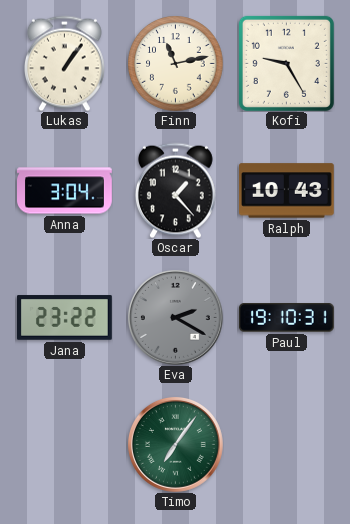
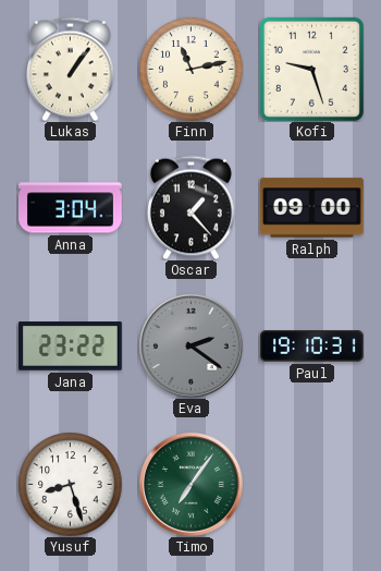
Kofi: 9:25 -> 9:27 (311, 69)
Ralph: 10:43 -> 09:00 (312, 208)
Eva: 2:20 -> 2:21 (190, 345)
Yusuf: none -> 8:27 (70, 484)
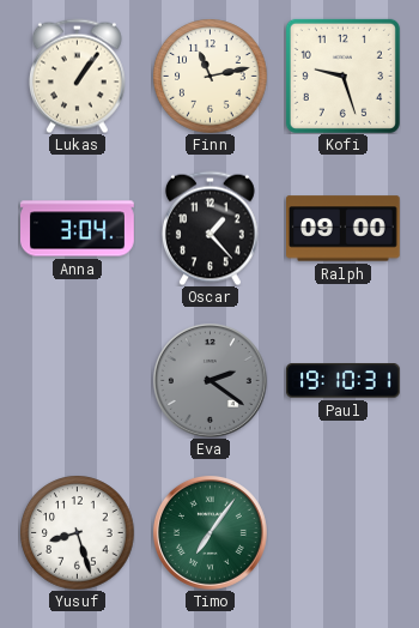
Jana: 23:22 -> none (71, 347)
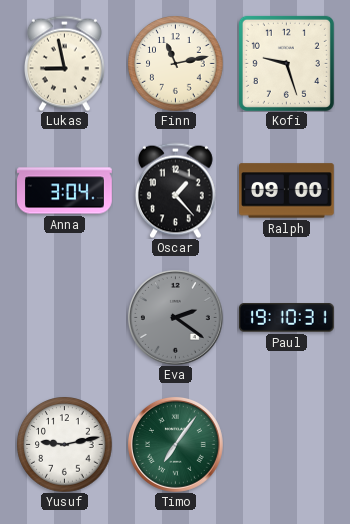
Lukas: 1:06 -> 8:58 (64, 63)
Yusuf: 8:27 -> 9:13 (64, 444)
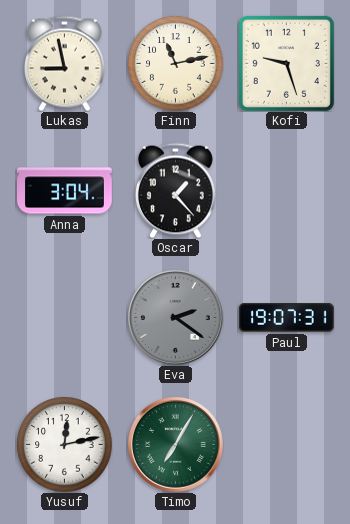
Ralph: 09:00 -> none (287, 191)
Paul: 19:10 -> 19:07 (286, 318)
Yusuf: 9:13 -> 12:13 (64, 444)
Timo: 7:06 -> 7:05 (175, 444)
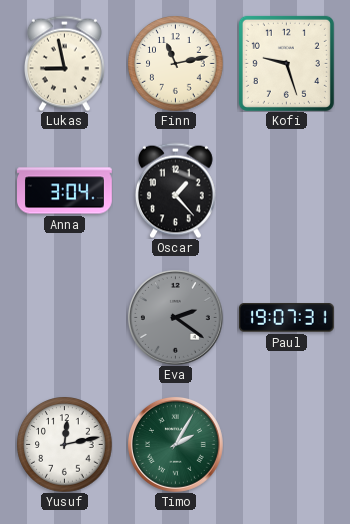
Timo: 7:05 -> 2:05 (175, 444)
